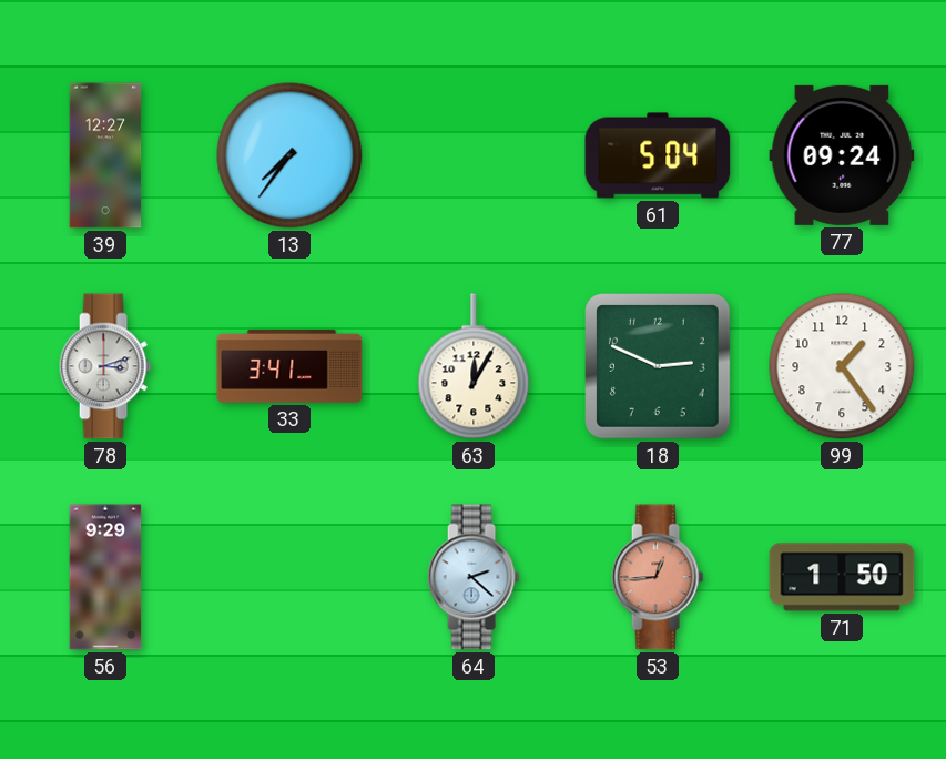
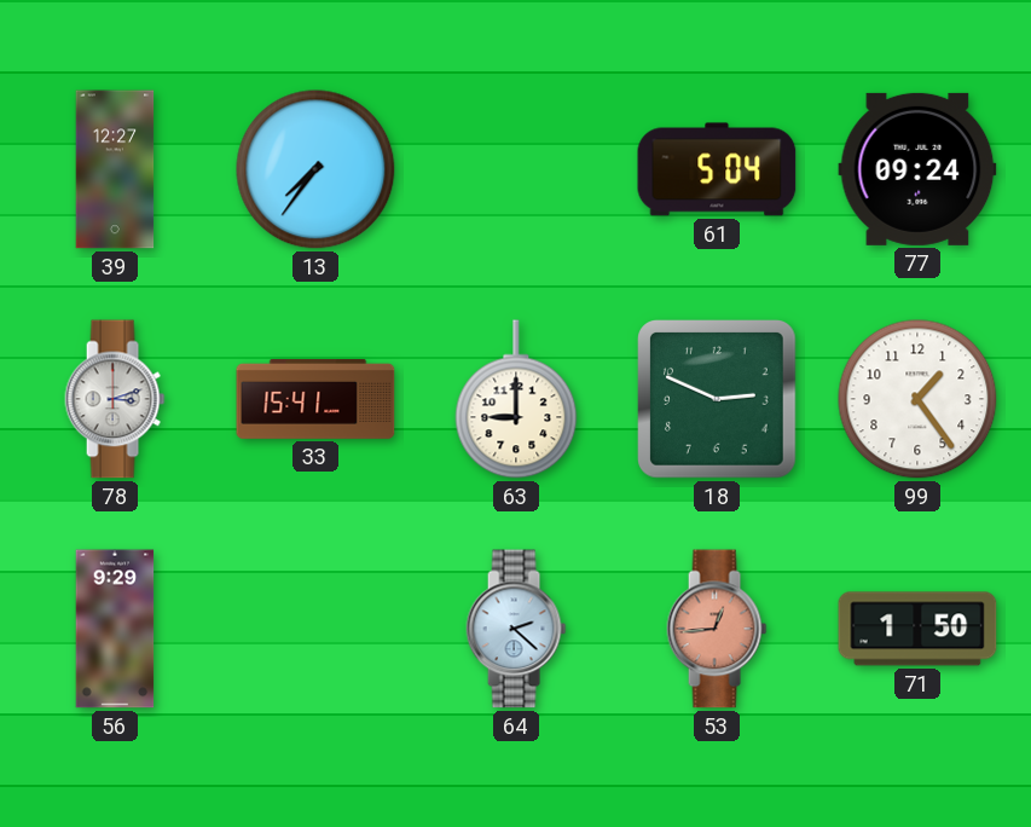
33: 3:41 -> 15:41 (315, 399)
63: 12:05 -> 9:00 (516, 399)
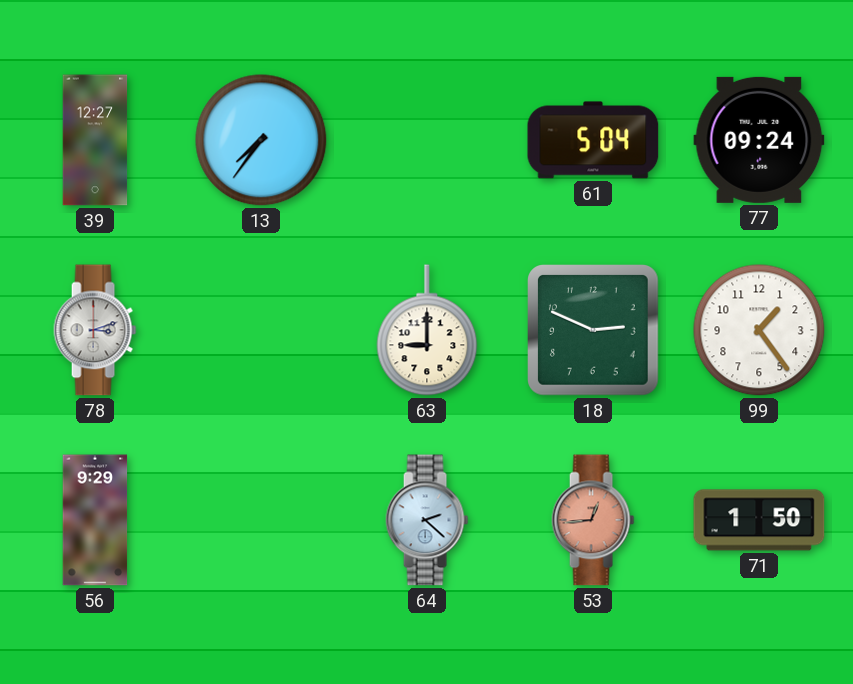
33: 15:41 -> none (315, 399)
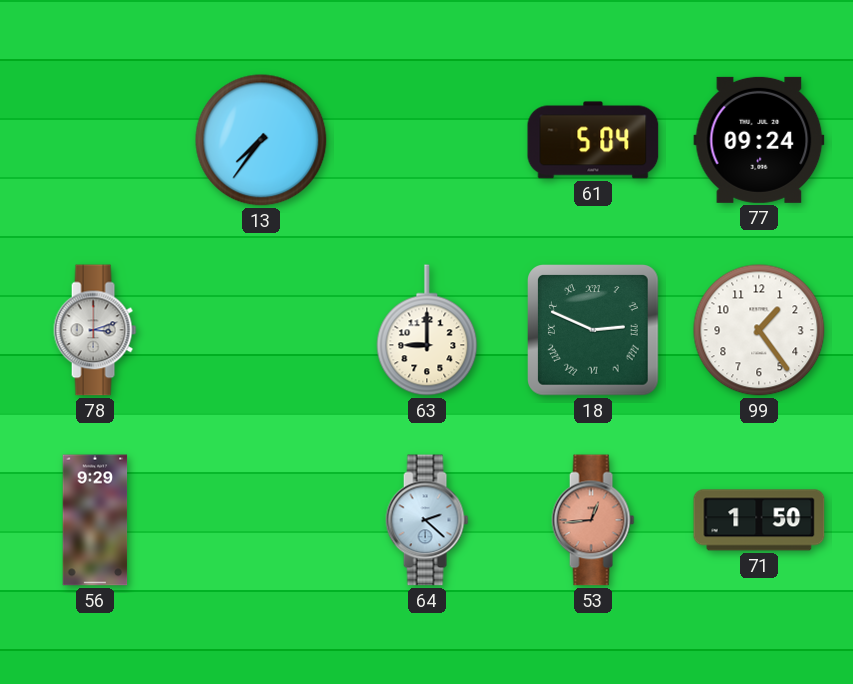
39: 12:27 -> none (95, 140)
18 numerals: Arabic -> Roman (593, 330)
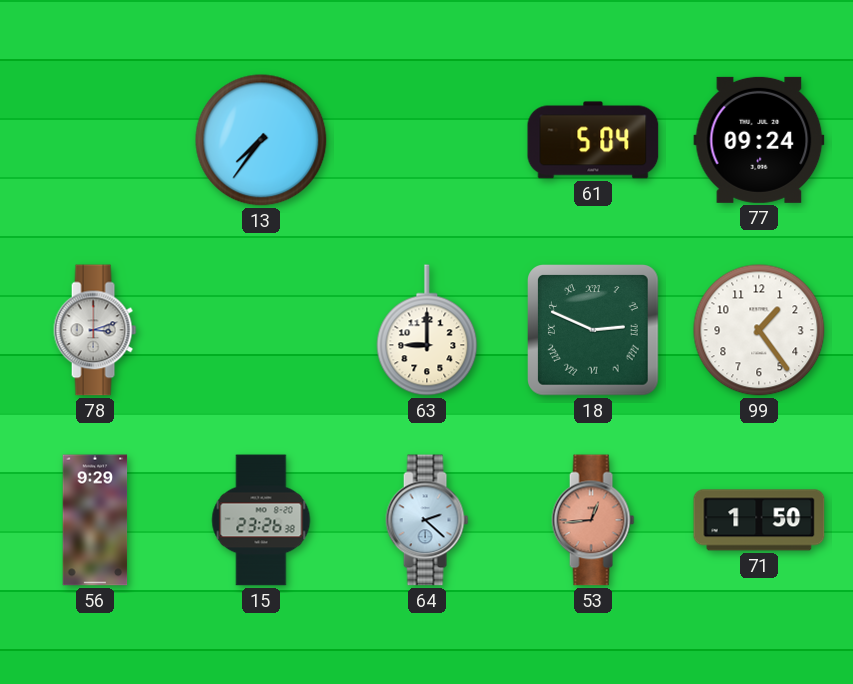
15: none -> 23:26 (261, 520)
